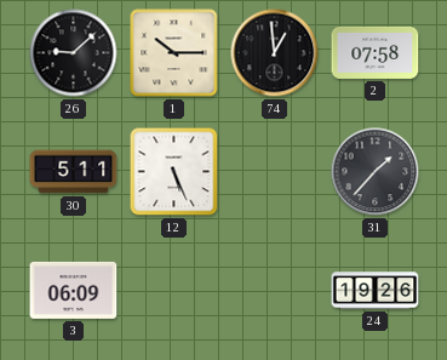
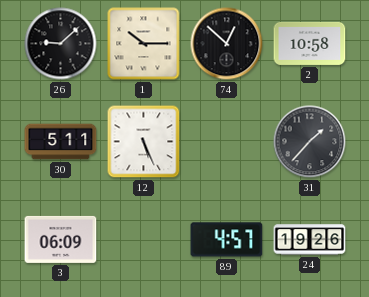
74: 12:59 -> 12:52 (227, 44)
2: 07:58 -> 10:58 (310, 43)
89: none -> 4:57 (227, 240)
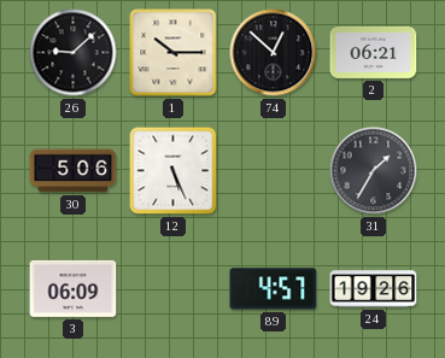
2: 10:58 -> 06:21 (374, 52)
30: 5:11 -> 5:06 (74, 171)
31: 1:37 -> 1:35 (374, 171)
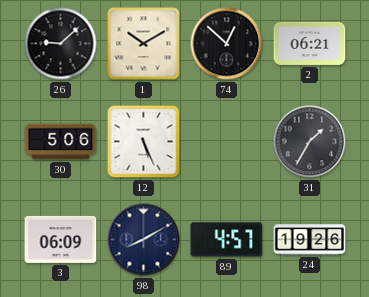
1: 10:15 -> 10:10 (144, 44)
98: none -> 8:10 (144, 240)
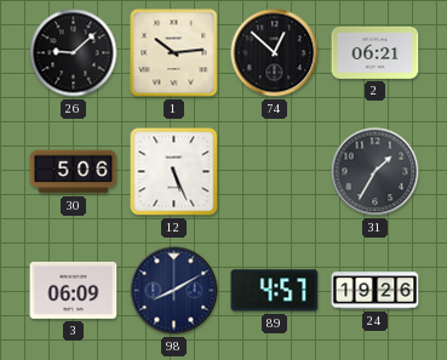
1: 10:10 -> 10:14 (174, 53)
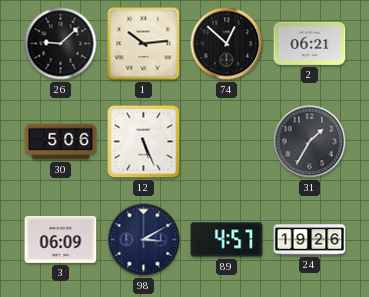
98: 8:10 -> 3:10 (144, 240)
